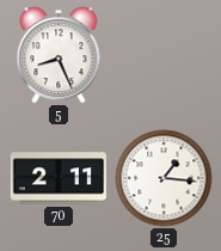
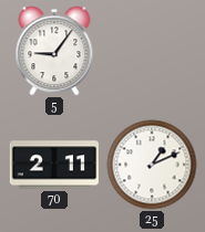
5: 8:26 -> 9:06 (54, 51)
25: 1:16 -> 1:11 (152, 165)
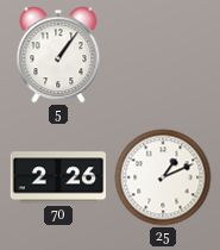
5: 9:06 -> 1:06 (58, 55)
70: 2:11 -> 2:26 (57, 177)
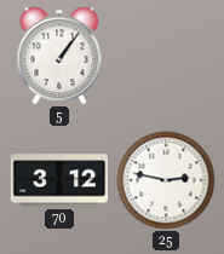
70: 2:26 -> 3:12 (58, 180)
25: 1:11 -> 2:47 (166, 180)
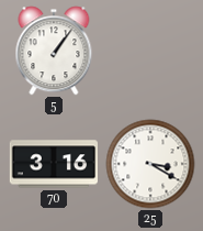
70: 3:12 -> 3:16 (53, 164)
25: 2:47 -> 3:20 (150, 164)
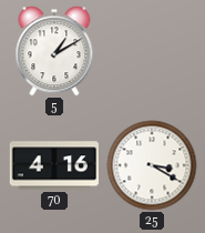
5: 1:06 -> 1:10 (54, 51)
70: 3:16 -> 4:16 (53, 165)
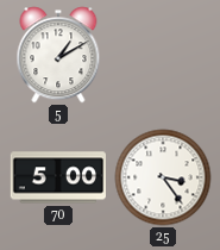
70: 4:16 -> 5:00 (57, 177)
25: 3:20 -> 3:24 (163, 177)
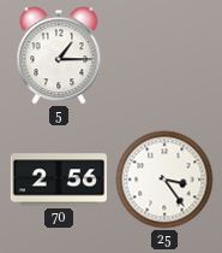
5: 1:10 -> 1:15 (59, 55)
70: 5:00 -> 2:56 (58, 180)
